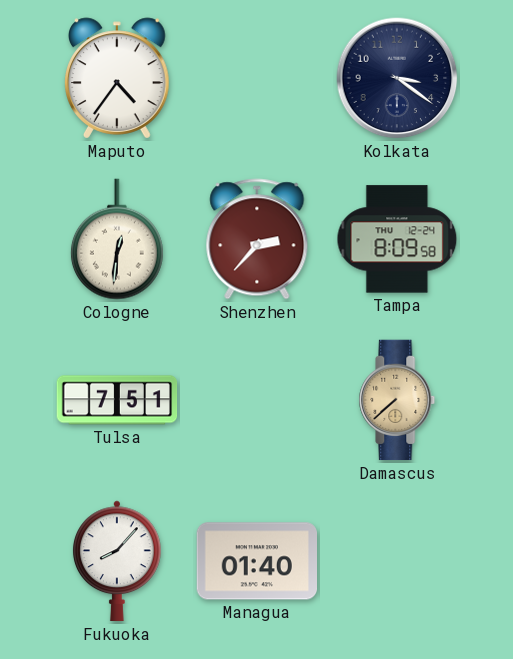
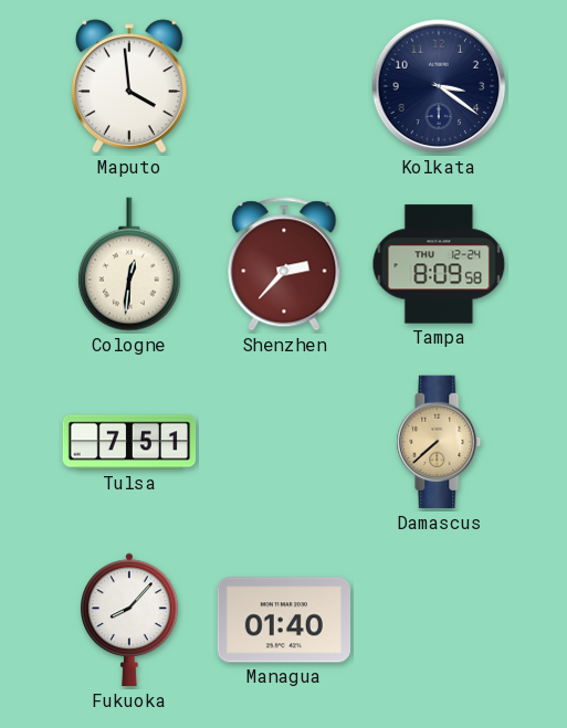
Maputo: 4:36 -> 3:59 (130, 86)
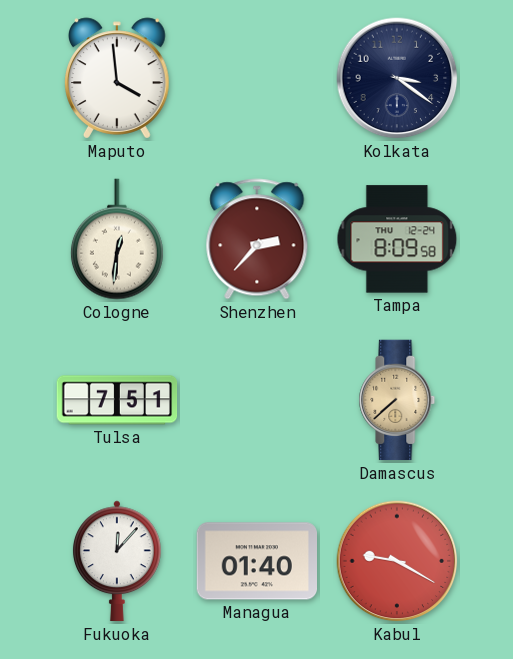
Fukuoka: 8:07 -> 12:07 (117, 561)
Kabul: none -> 9:20 (397, 561)
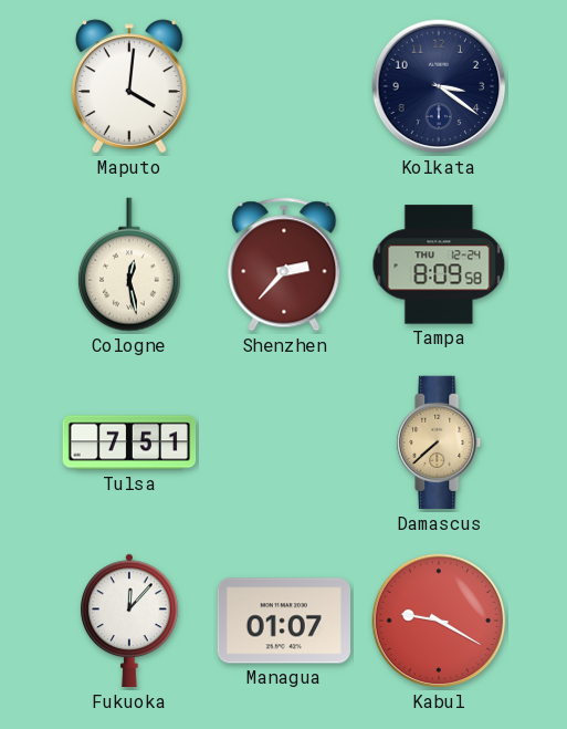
Maputo: 3:59 -> 4:01 (130, 86)
Cologne: 12:31 -> 12:28 (129, 264)
Managua: 01:40 -> 01:07 (283, 621)
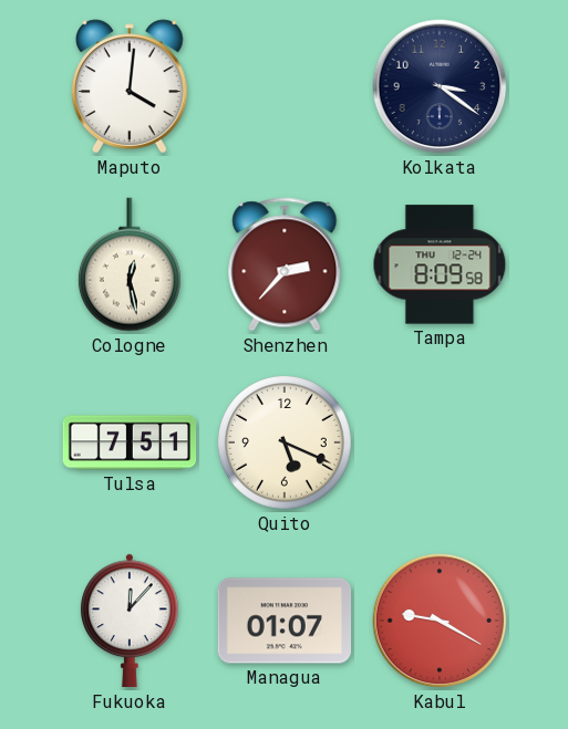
Quito: none -> 5:19 (285, 442)
Damascus: 7:38 -> none (439, 442)
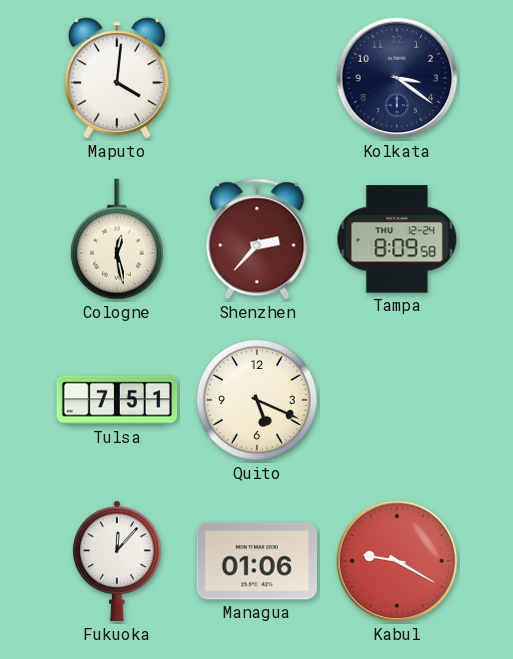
Managua: 01:07 -> 01:06 (256, 561)
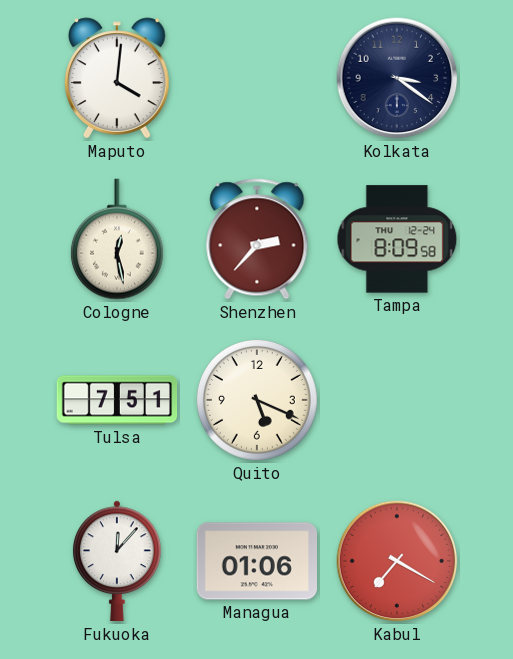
Kabul: 9:20 -> 7:20 (397, 561)
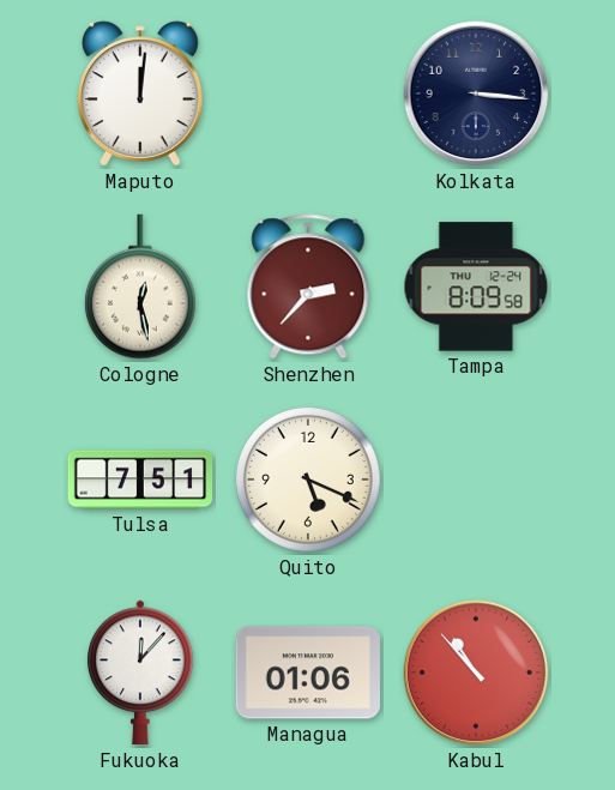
Maputo: 4:01 -> 12:01 (141, 94)
Kolkata: 3:21 -> 3:16 (476, 94)
Kabul: 7:20 -> 10:53 (476, 673)
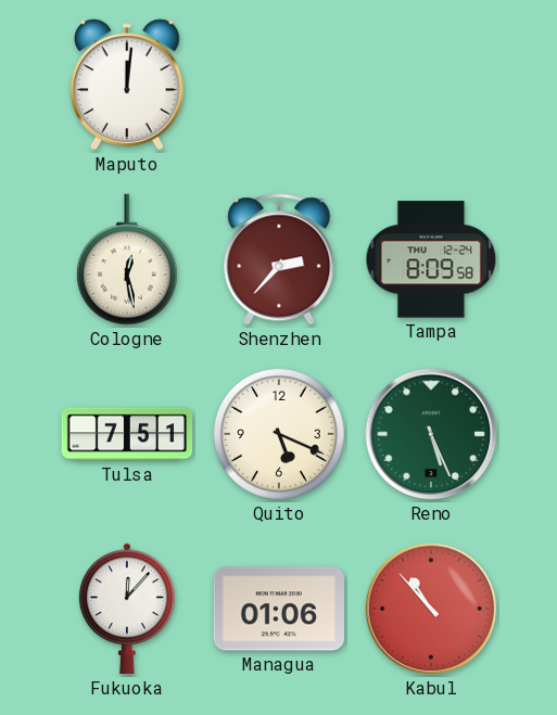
Kolkata: 3:16 -> none (476, 94)
Reno: none -> 5:26 (431, 434)
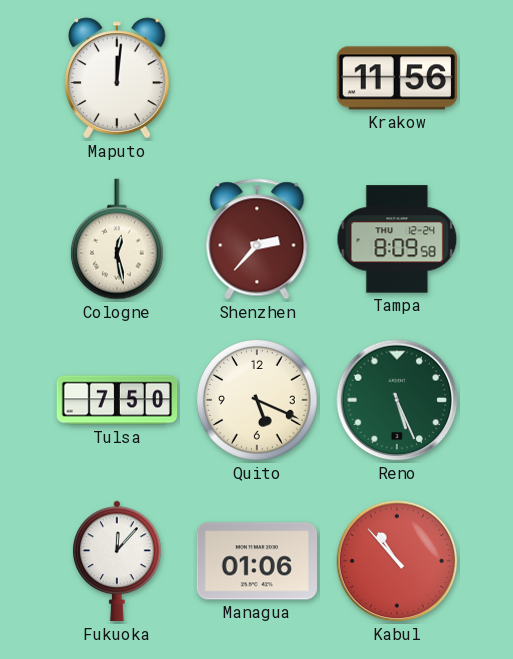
Krakow: none -> 11:56 (397, 78)
Tulsa: 7:51 -> 7:50 (117, 400)
